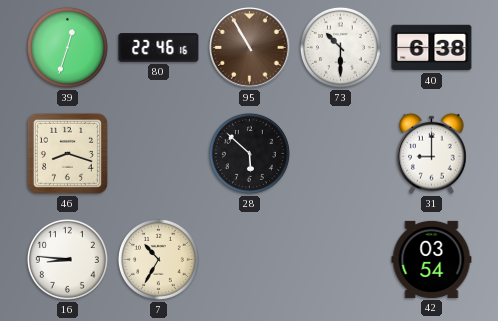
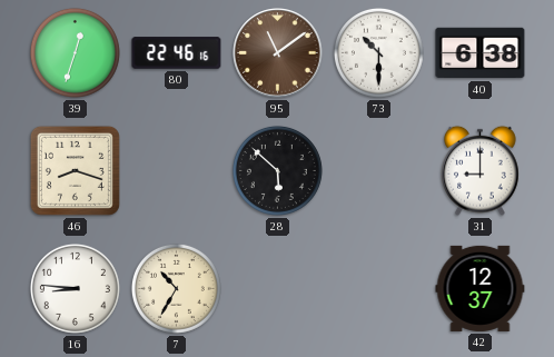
95: 10:55 -> 11:09 (278, 53)
42: 03:54 -> 12:37 (481, 288)
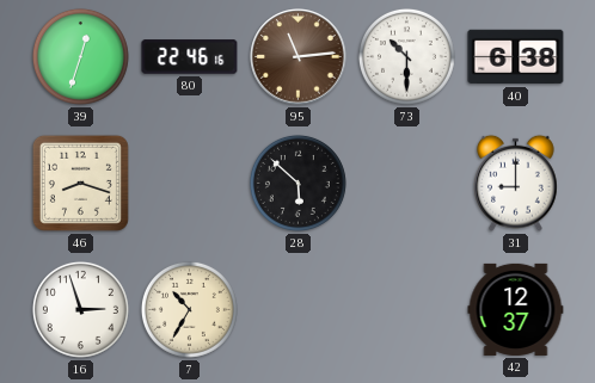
95: 11:09 -> 11:14 (299, 57)
16: 8:46 -> 2:57 (80, 309)
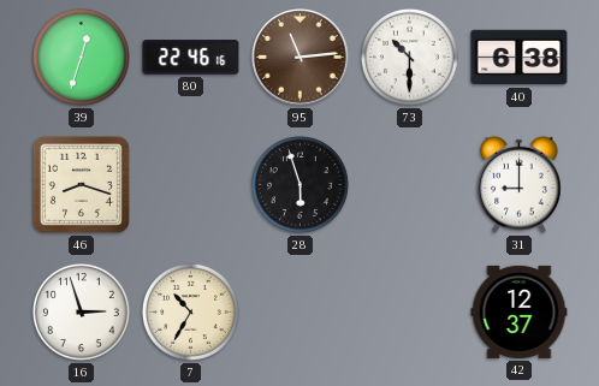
28: 5:52 -> 5:57 (299, 184)
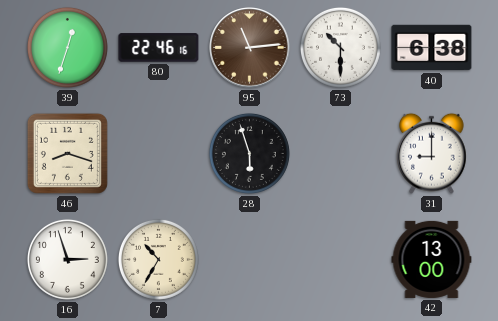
42: 12:37 -> 13:00 (432, 259)
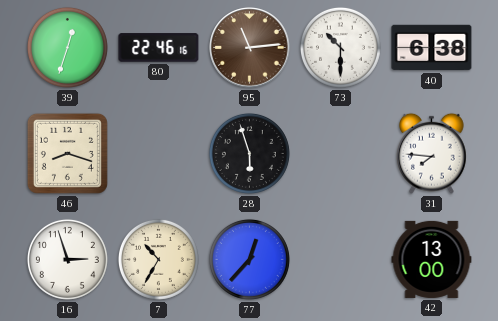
31: 9:00 -> 7:46 (432, 153)
77: none -> 12:37 (249, 259)
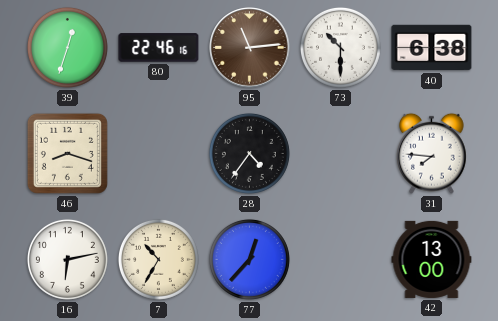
28: 5:57 -> 4:36 (249, 153)
16: 2:57 -> 6:13 (67, 259)
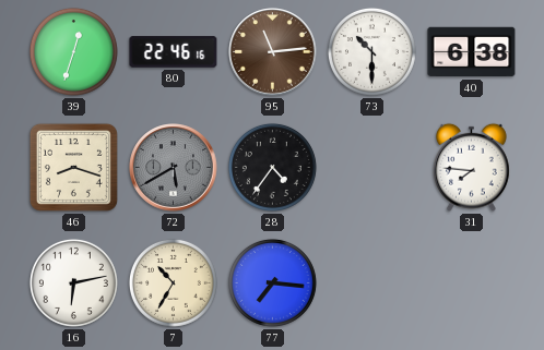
72: none -> 5:40 (174, 168)
77: 12:37 -> 7:16 (272, 282)
42: 13:00 -> none (432, 259)
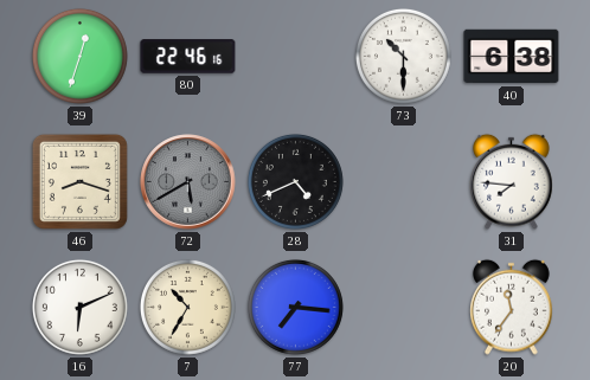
95: 11:14 -> none (273, 52)
28: 4:36 -> 4:41 (295, 181)
16: 6:13 -> 6:11 (79, 307)
20: none -> 11:36 (512, 307)
